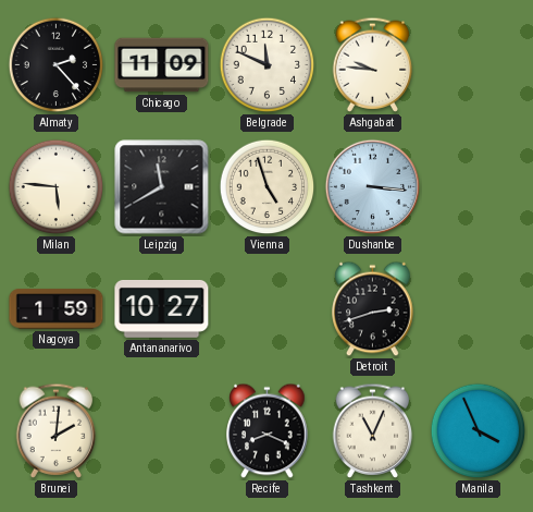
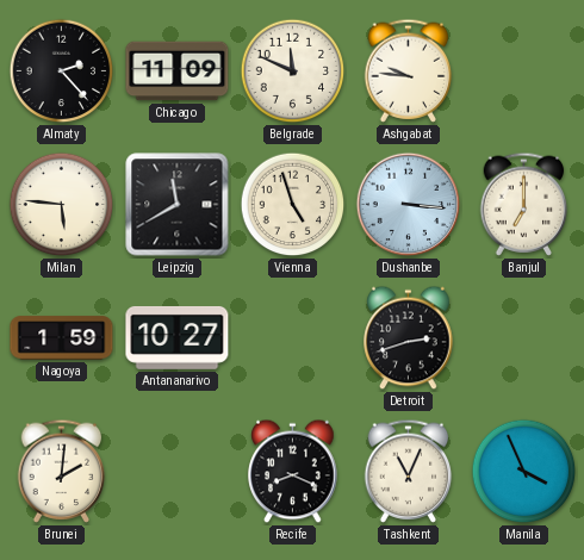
Banjul: none -> 7:00 (524, 204)
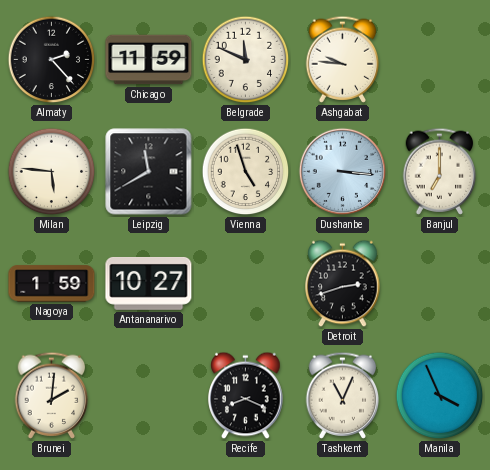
Chicago: 11:09 -> 11:59 (149, 60)
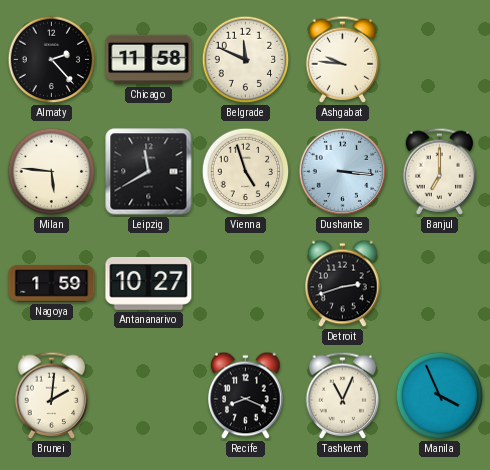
Chicago: 11:59 -> 11:58 (149, 60)
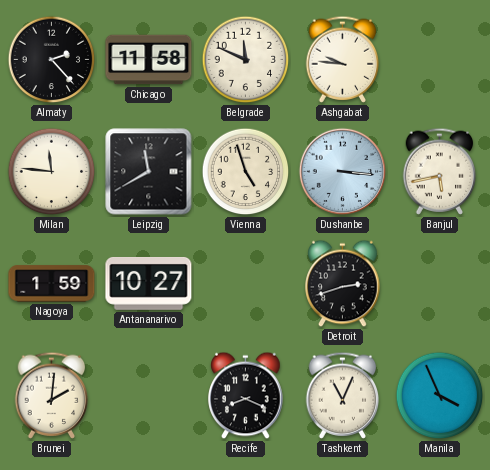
Milan: 5:46 -> 11:46 (52, 172)
Banjul: 7:00 -> 5:43 (440, 171)
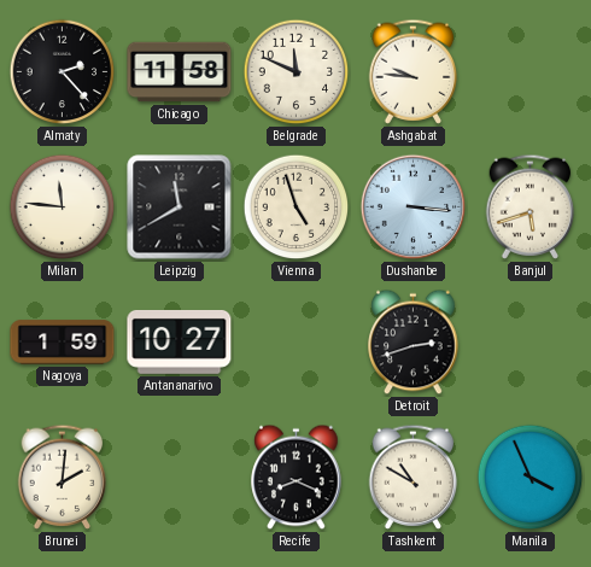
Banjul: 5:43 -> 5:42 (531, 206)
Tashkent: 11:04 -> 10:50 (414, 477)
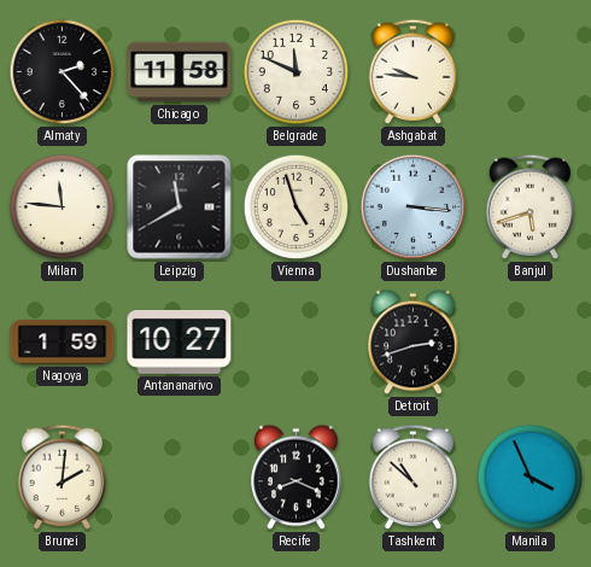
Tashkent: 10:50 -> 10:52 (414, 477)
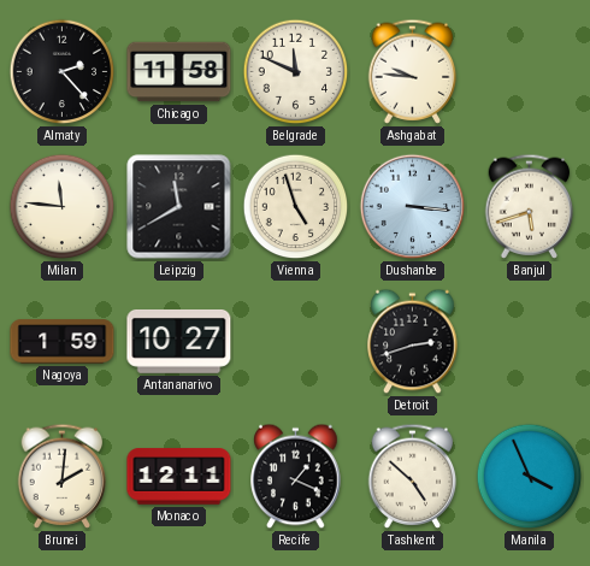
Monaco: none -> 12:11 (179, 477)
Recife: 8:19 -> 1:19 (296, 477)
Tashkent: 10:52 -> 4:52 (413, 476)
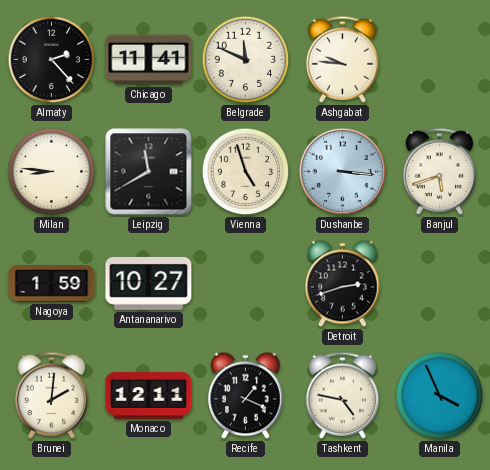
Chicago: 11:58 -> 11:41 (149, 60)
Milan: 11:46 -> 8:46 (52, 172)
Tashkent: 4:52 -> 4:47 (343, 395)
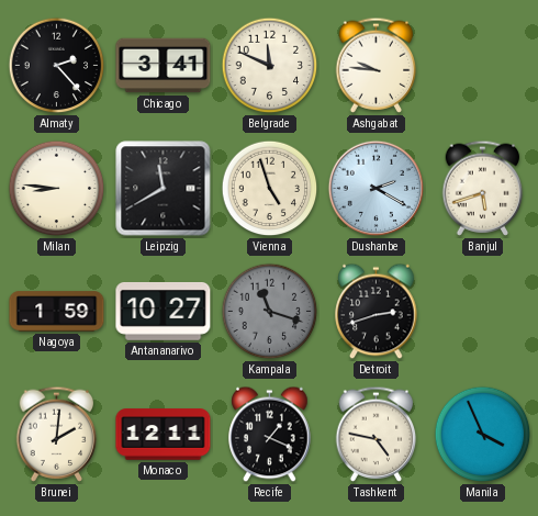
Chicago: 11:41 -> 3:41 (164, 66)
Dushanbe: 3:16 -> 2:20 (377, 189)
Kampala: none -> 11:18 (270, 312)
